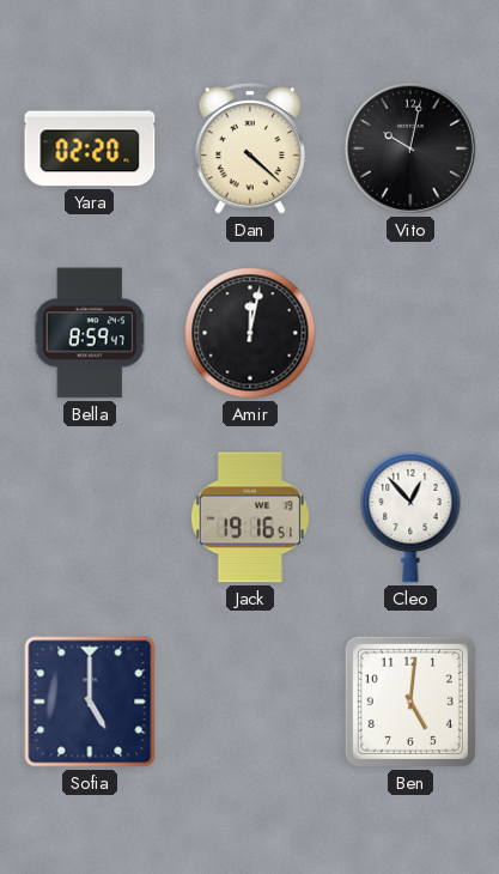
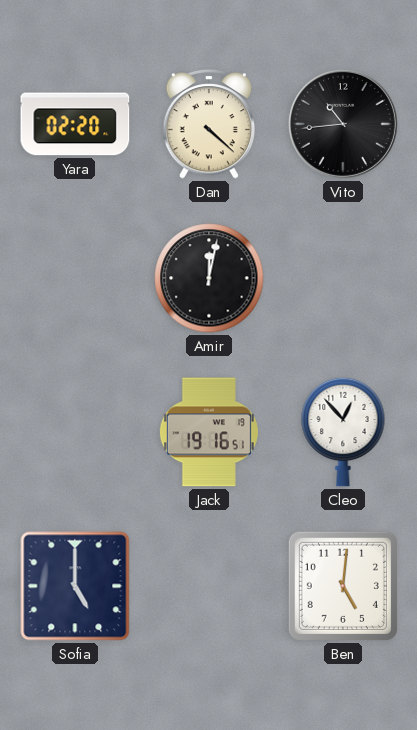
Vito: 10:02 -> 10:44 (343, 124)
Bella: 8:59 -> none (90, 333)
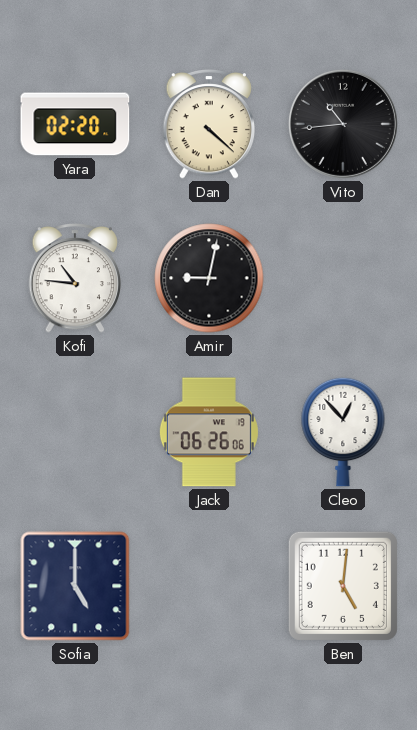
Kofi: none -> 10:46 (74, 279)
Amir: 12:02 -> 9:02 (209, 278)
Jack: 19:16 -> 06:26 (209, 432)
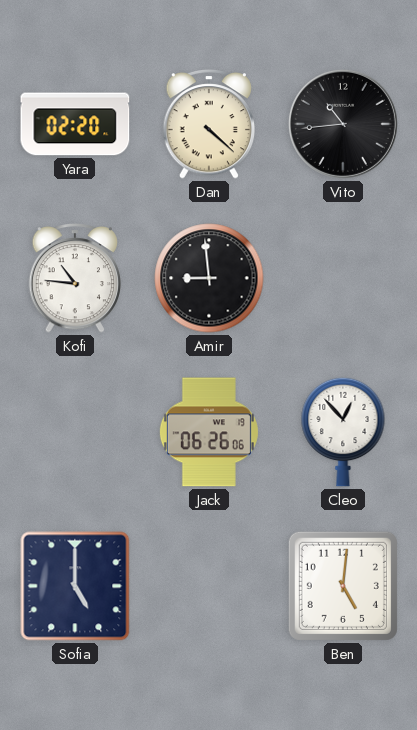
Amir: 9:02 -> 8:59 (209, 278)
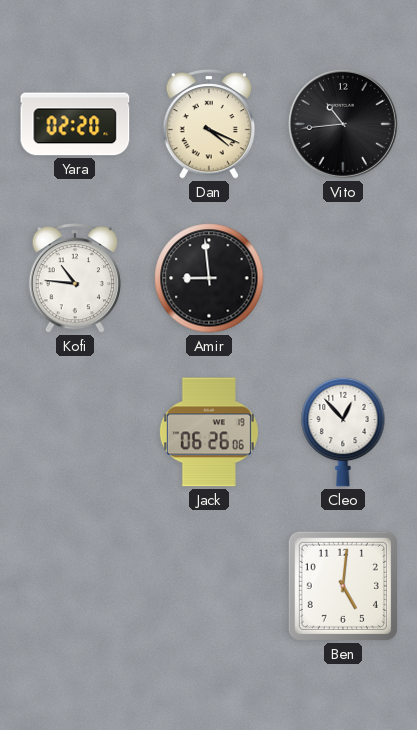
Dan: 4:22 -> 4:19 (208, 125)
Sofia: 5:00 -> none (75, 586)
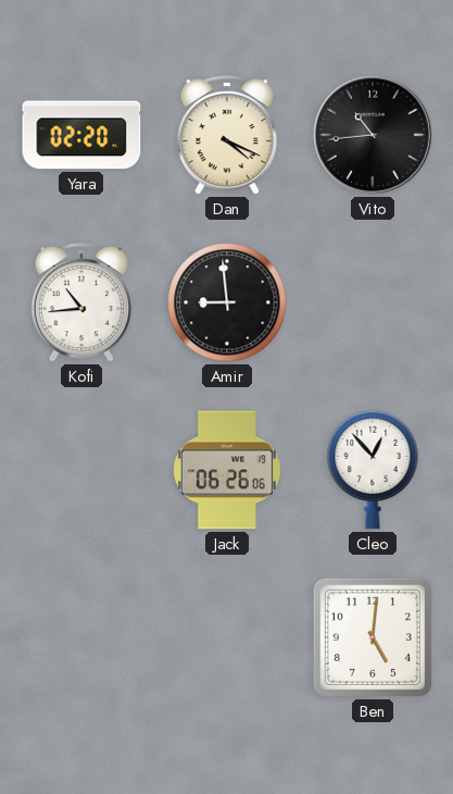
Kofi: 10:46 -> 10:44 (80, 303)
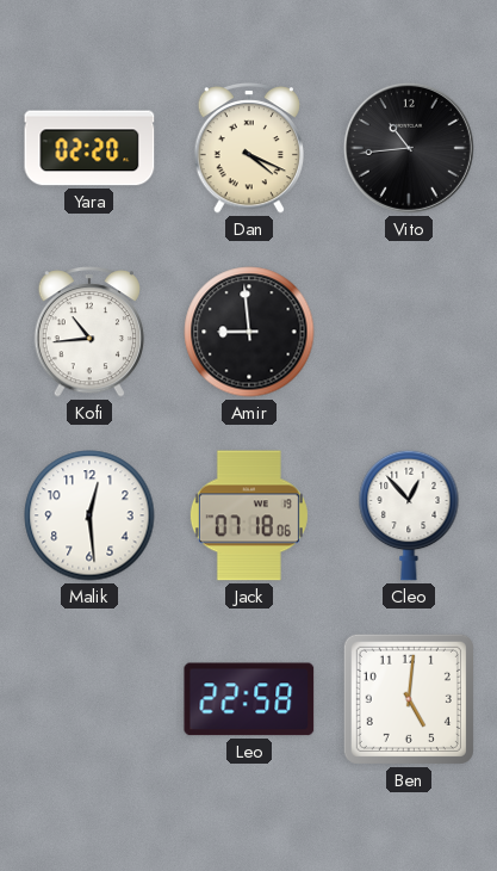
Malik: none -> 12:29 (89, 515)
Jack: 06:26 -> 07:18 (249, 515)
Leo: none -> 22:58 (249, 699)
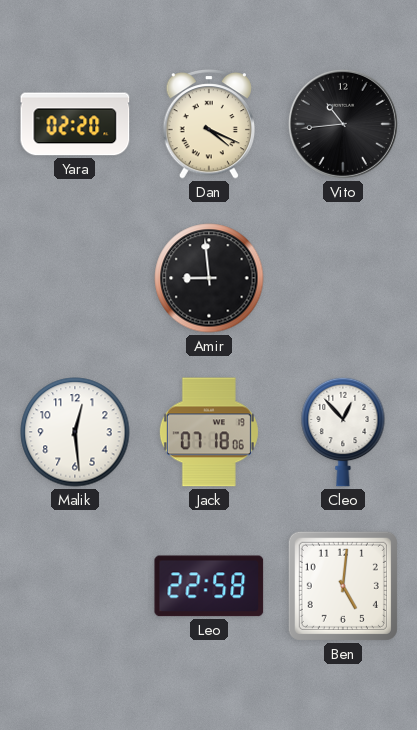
Kofi: 10:44 -> none (88, 333)
